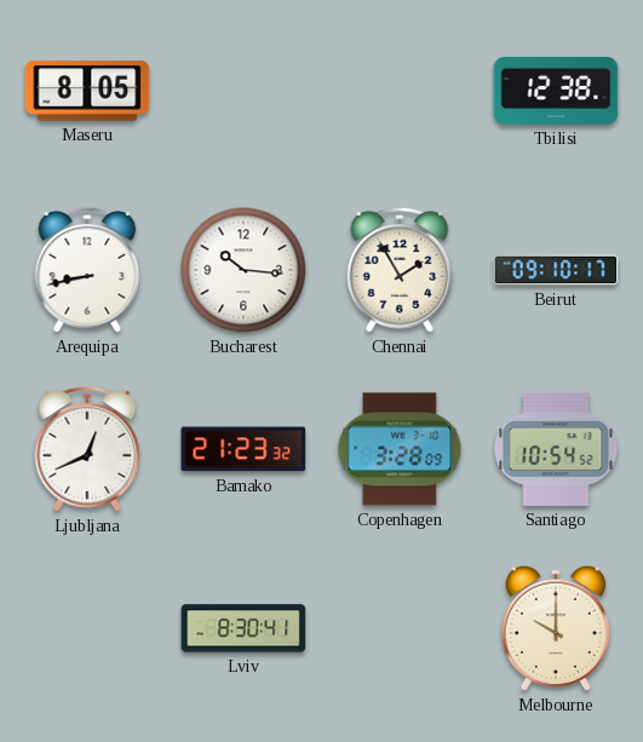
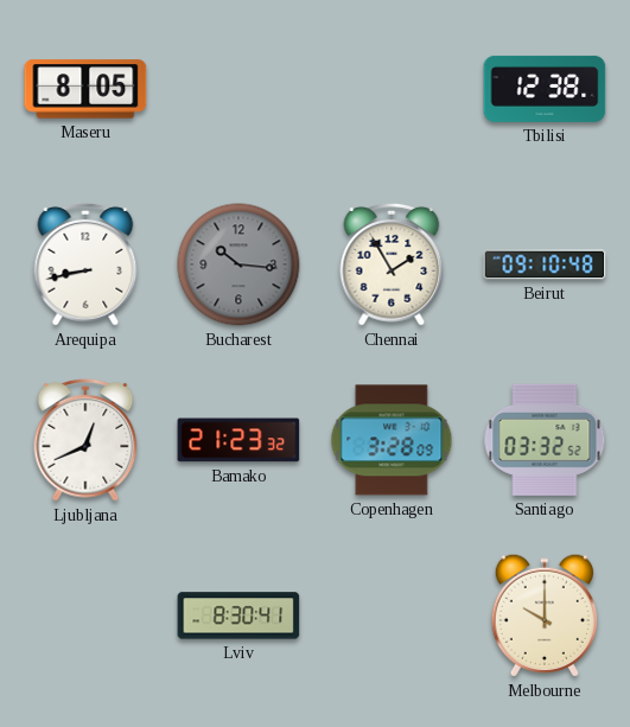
Bucharest dial: white -> grey (238, 264)
Beirut: 09:10:17 -> 09:10:48 (545, 264)
Santiago: 10:54 -> 03:32 (545, 440)
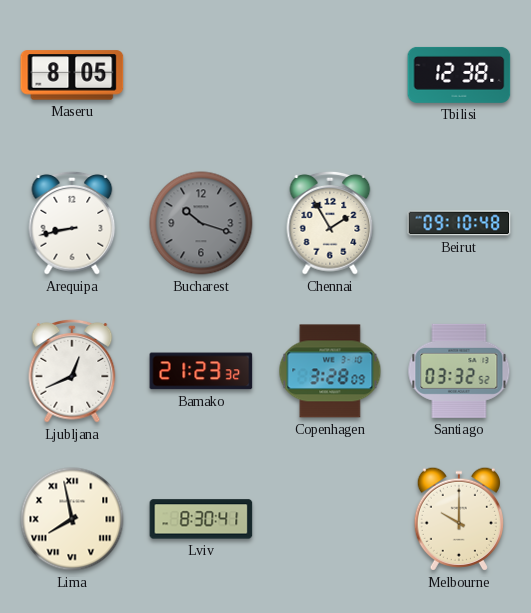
Bucharest: 10:16 -> 10:18 (201, 223)
Lima: none -> 7:58 (72, 519)
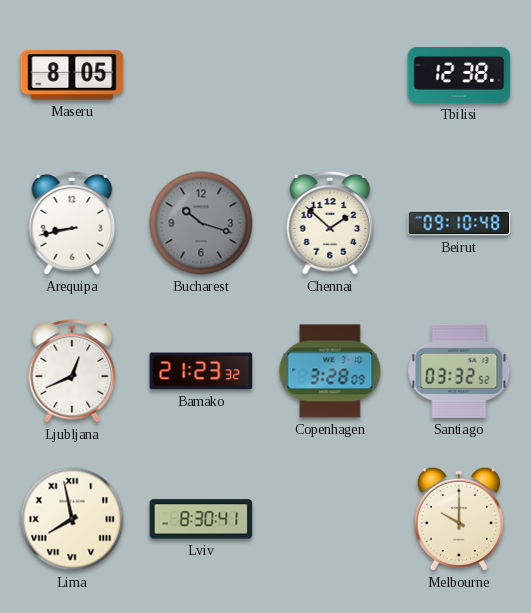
Chennai: 1:55 -> 1:52 (330, 223)
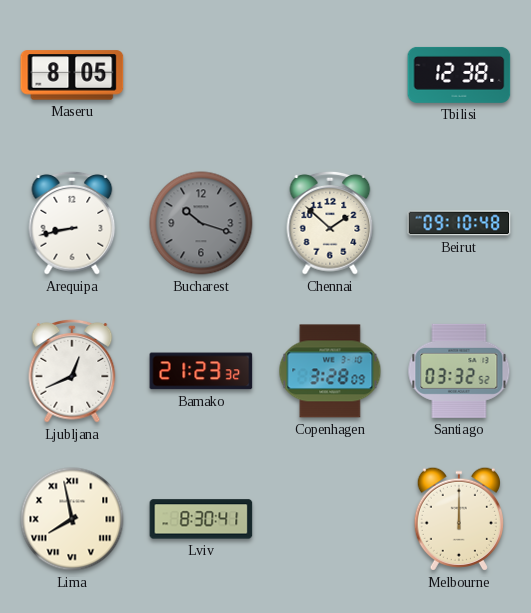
Melbourne: 10:00 -> 12:00 (459, 519)
